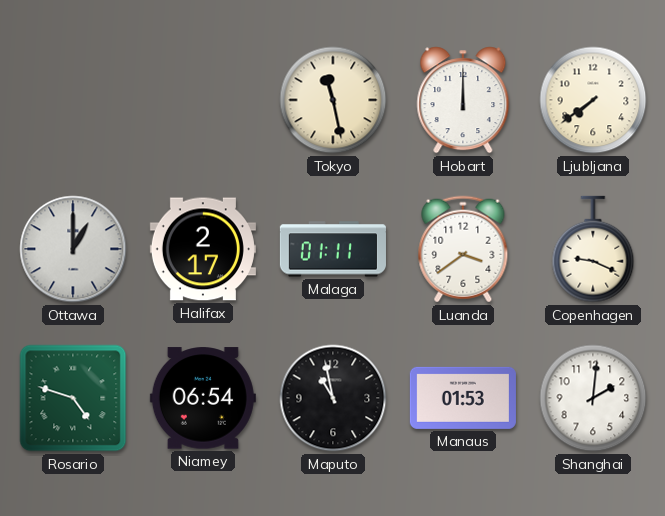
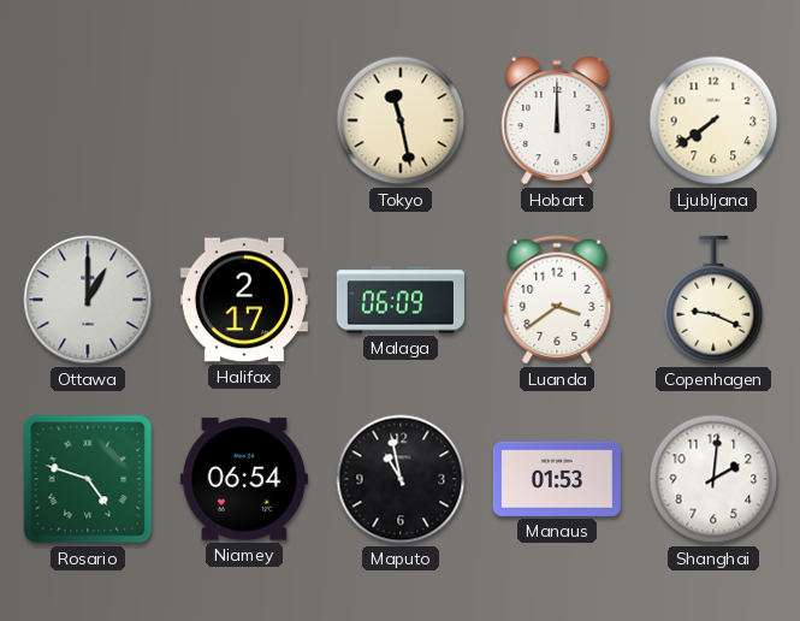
Malaga: 01:11 -> 06:09 (401, 300)
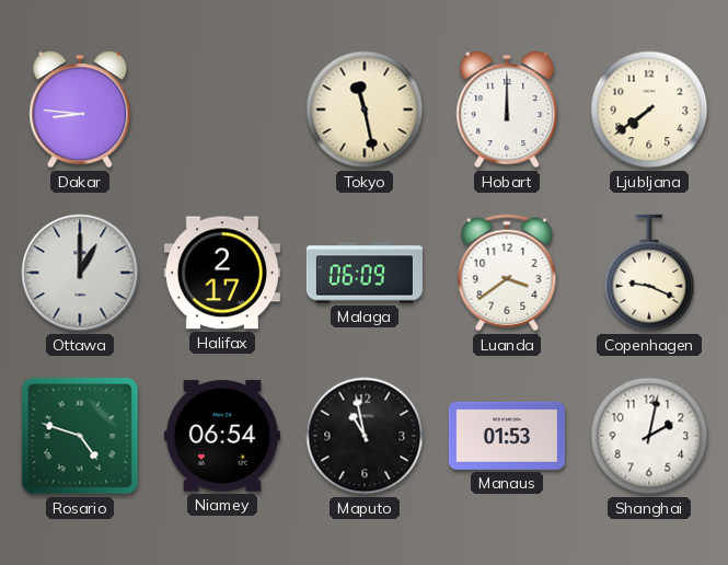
Dakar: none -> 8:46 (80, 109)
Shanghai: 2:01 -> 2:02 (649, 436)
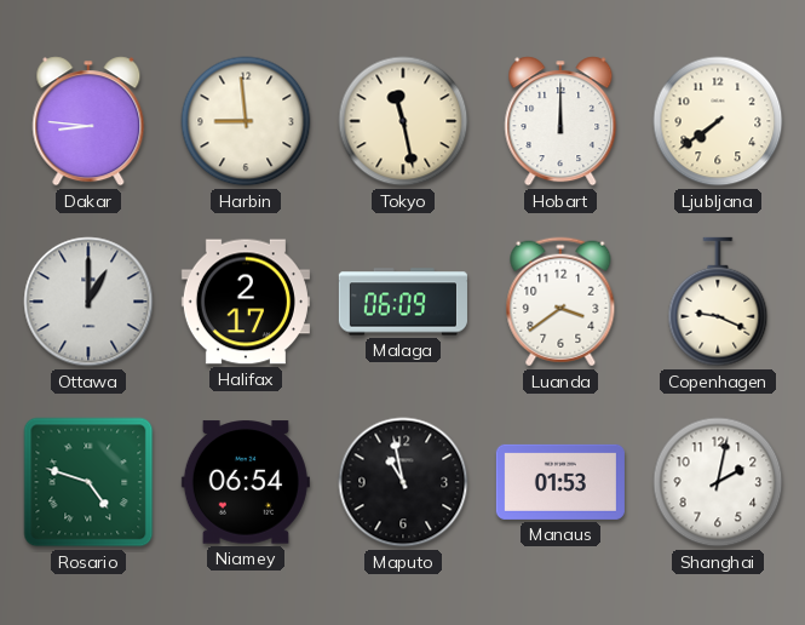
Harbin: none -> 8:59 (246, 121)
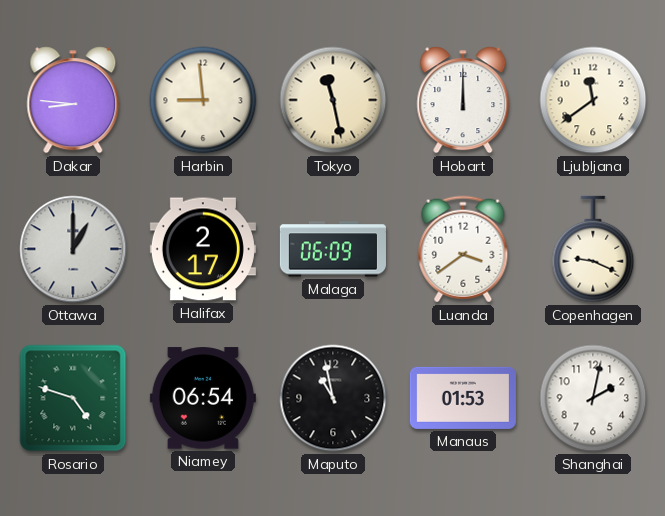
Ljubljana: 7:39 -> 11:39 (593, 100)
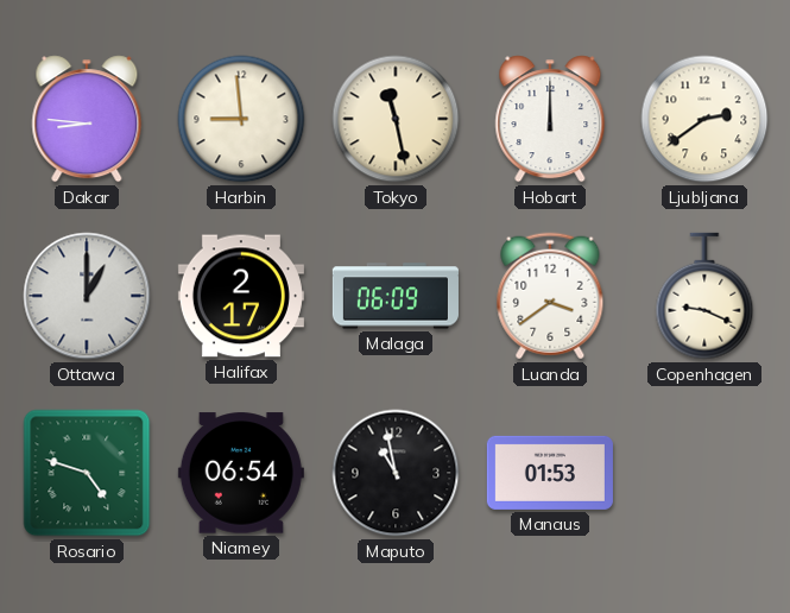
Ljubljana: 11:39 -> 2:39 (704, 119)
Shanghai: 2:02 -> none (593, 398)
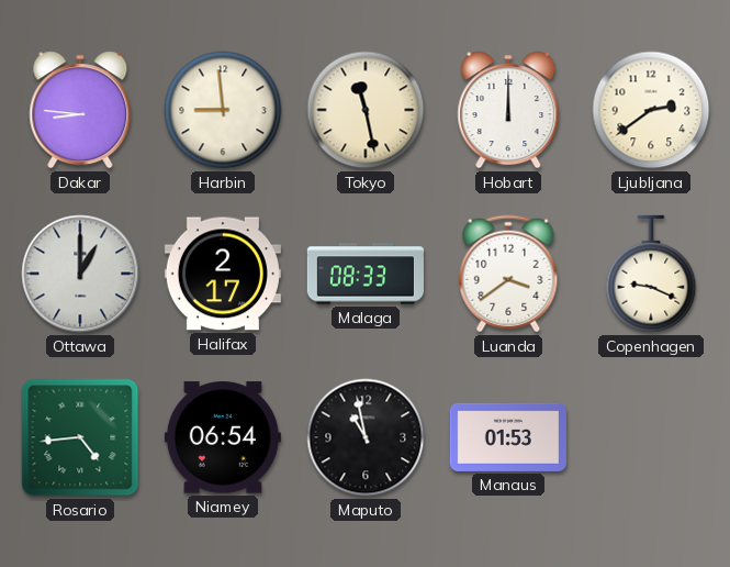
Malaga: 06:09 -> 08:33 (366, 274)
Rosario: 4:48 -> 4:44 (80, 437)
